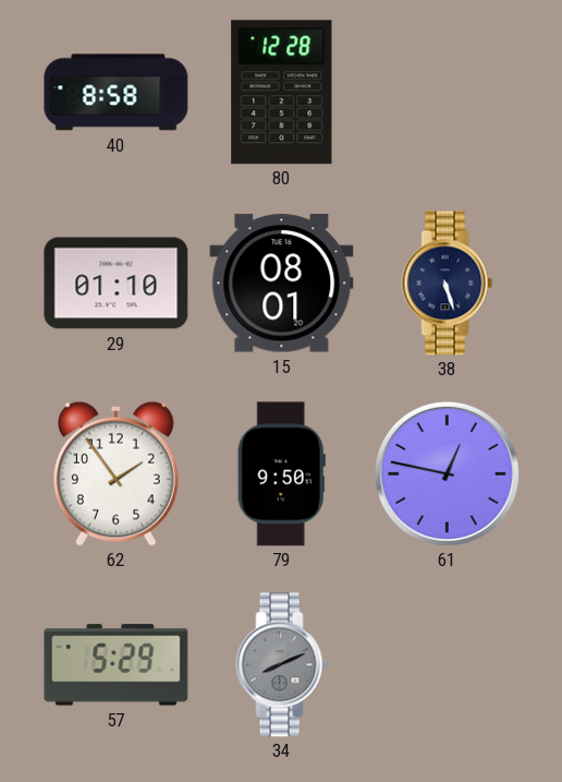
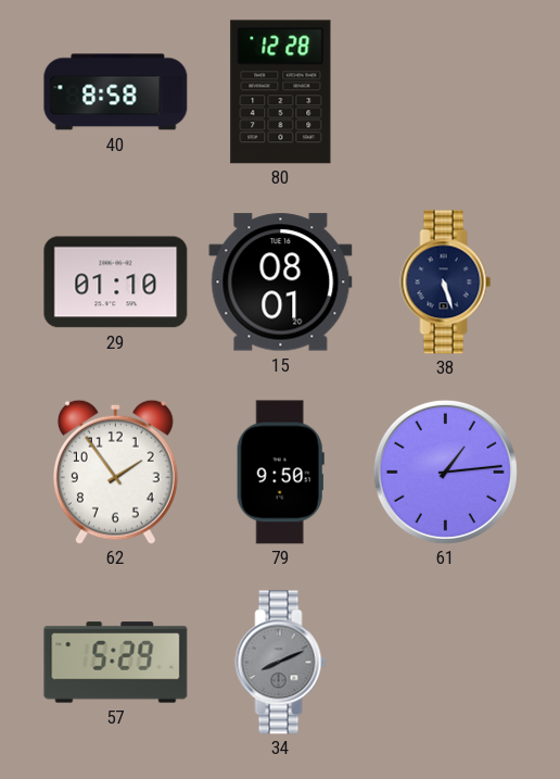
61: 12:47 -> 1:14 (445, 472)
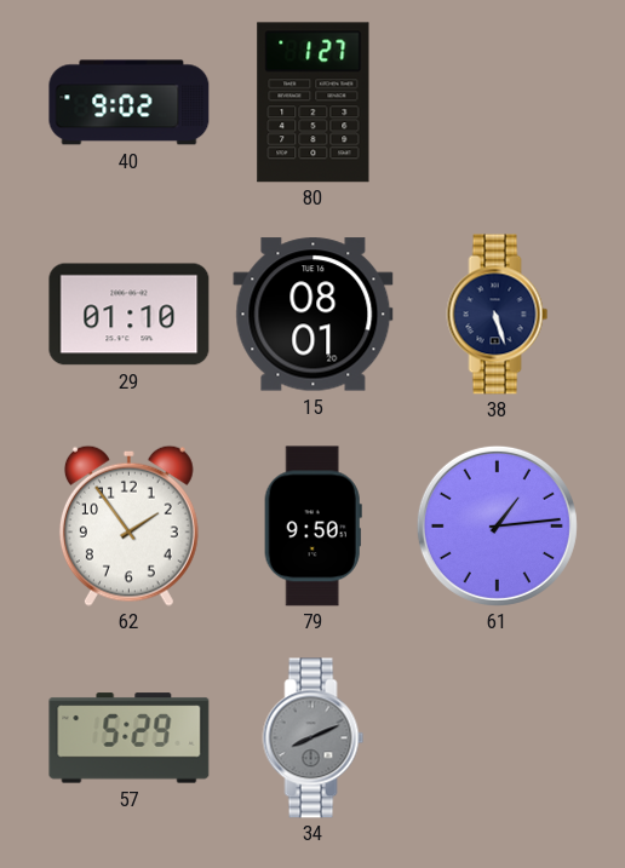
40: 8:58 -> 9:02 (130, 103)
80: 12:28 -> 1:27 (314, 103)
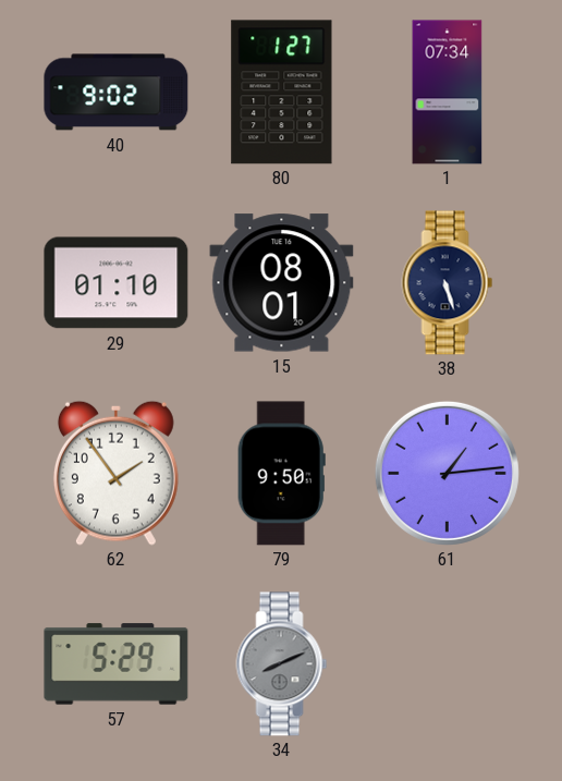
1: none -> 07:34 (448, 93)
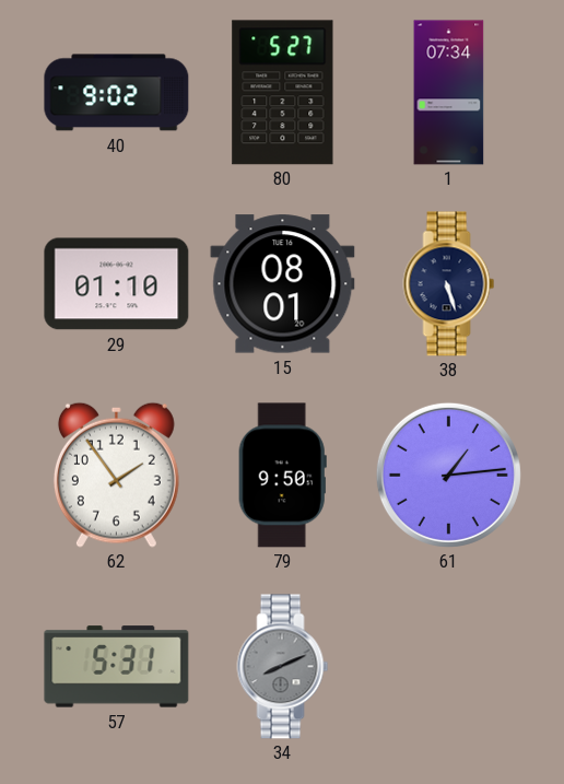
80: 1:27 -> 5:27 (283, 93)
57: 5:29 -> 5:31 (117, 667)
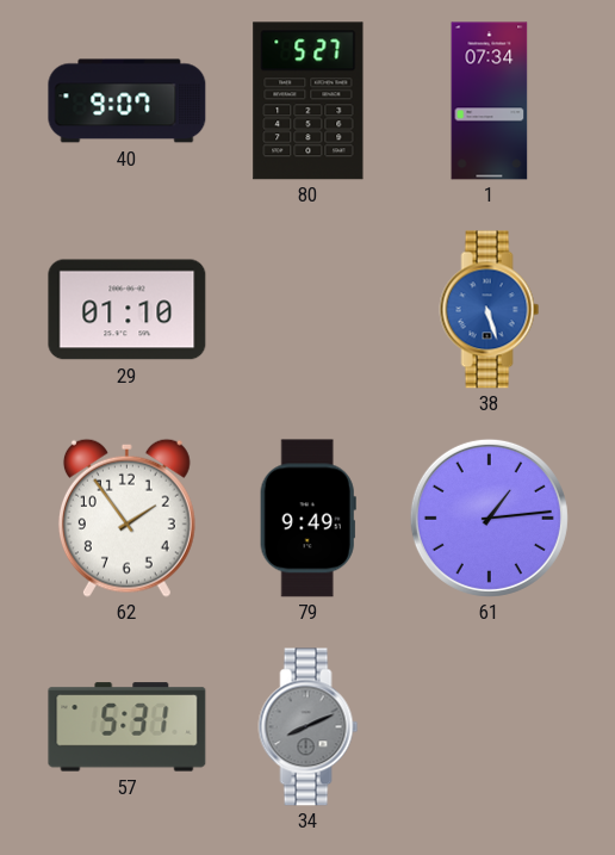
40: 9:02 -> 9:07 (128, 101)
15: 08:01 -> none (283, 284)
38 dial: navy -> blue (490, 310)
79: 9:50 -> 9:49 (307, 519)
